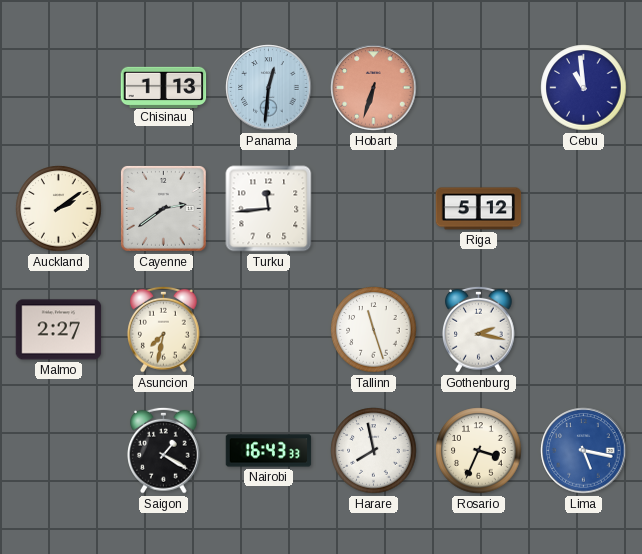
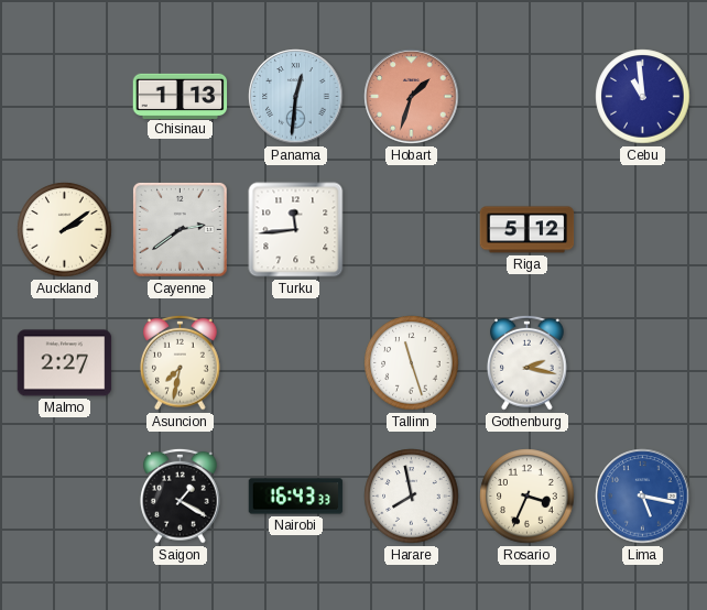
Hobart: 6:33 -> 1:33 (412, 97)
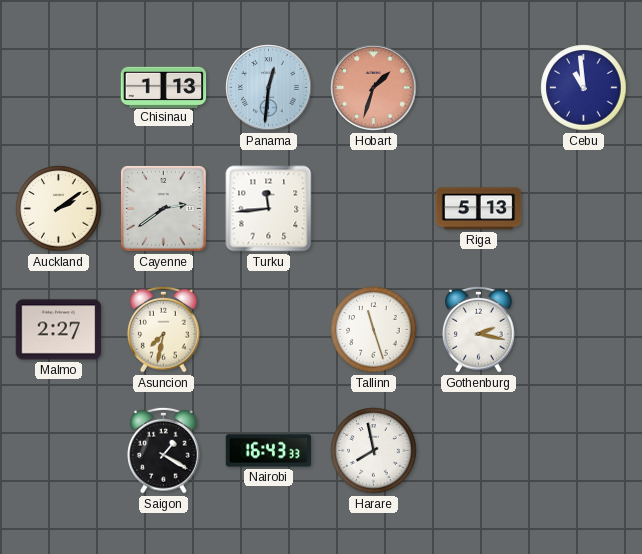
Riga: 5:12 -> 5:13 (479, 209)
Rosario: 3:34 -> none (527, 497)
Lima: 5:17 -> none (643, 497)
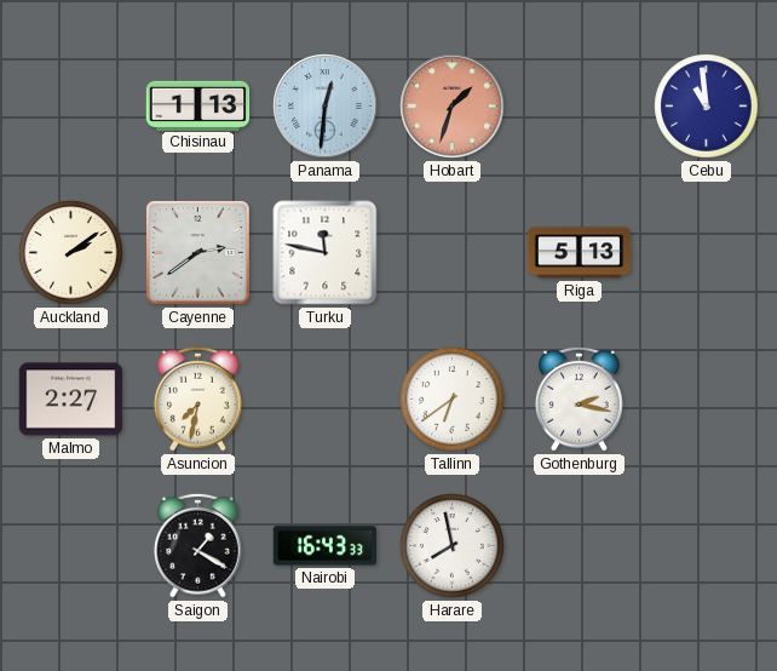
Turku: 11:44 -> 11:47 (326, 253)
Tallinn: 11:27 -> 6:39 (453, 400)
